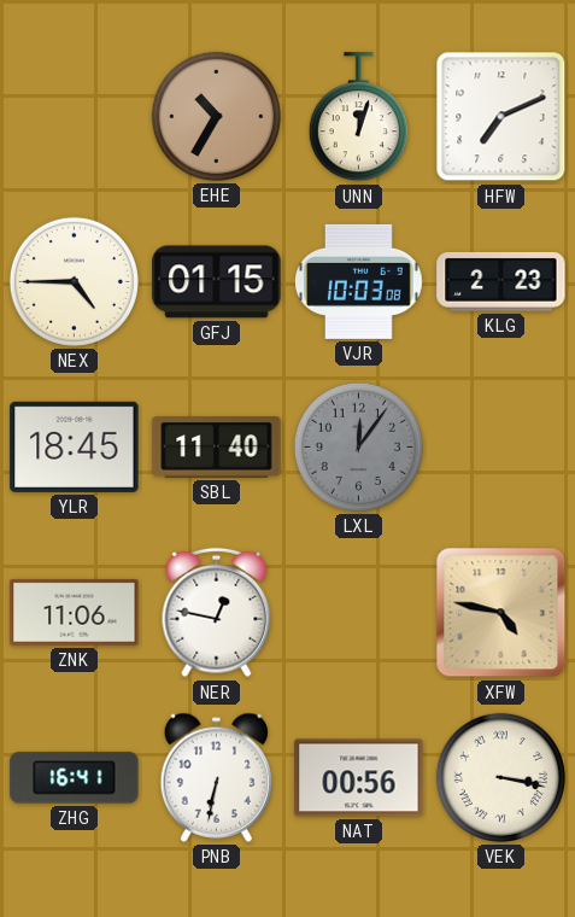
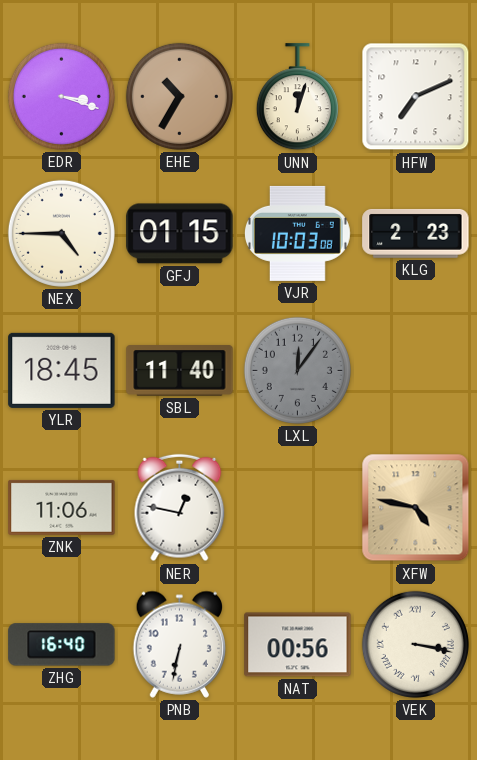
EDR: none -> 3:18 (61, 96)
ZHG: 16:41 -> 16:40 (62, 645)
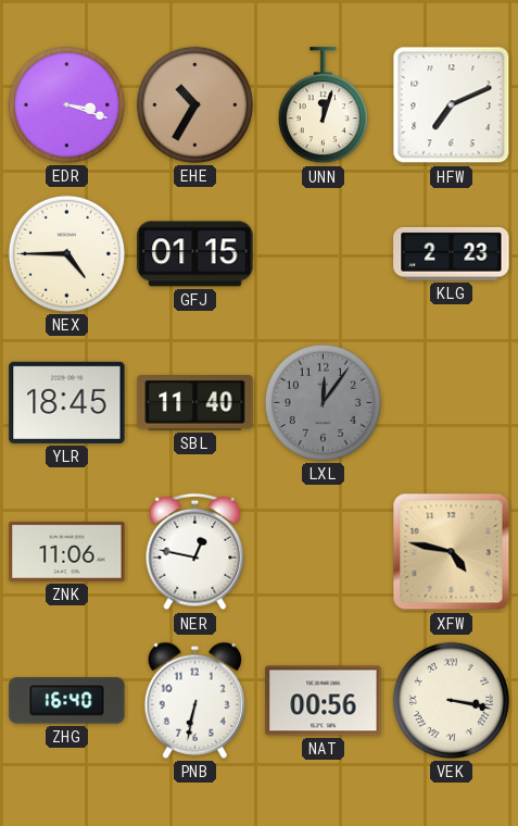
VJR: 10:03 -> none (297, 233)
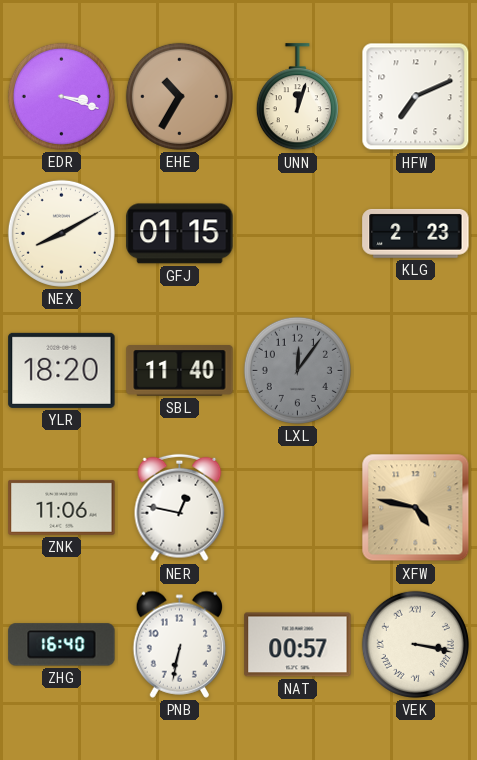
NEX: 4:45 -> 8:10 (61, 233)
YLR: 18:45 -> 18:20 (62, 370)
NAT: 00:56 -> 00:57 (298, 645)
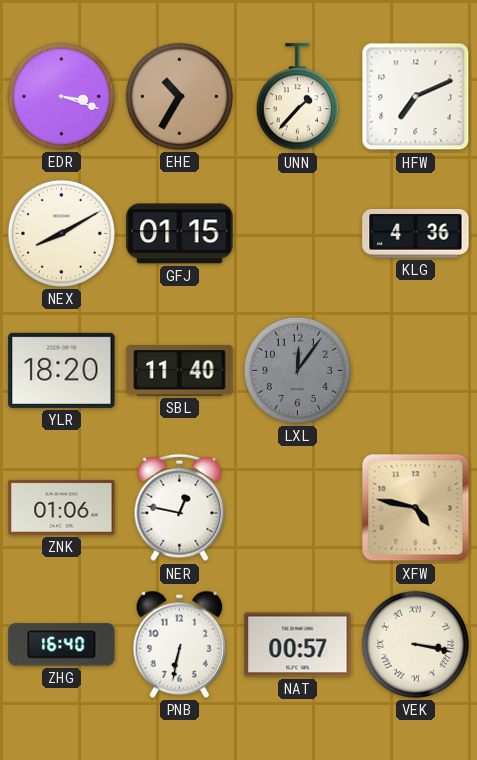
UNN: 12:03 -> 1:37 (297, 97)
KLG: 2:23 -> 4:36 (416, 233)
ZNK: 11:06 -> 01:06 (62, 507)
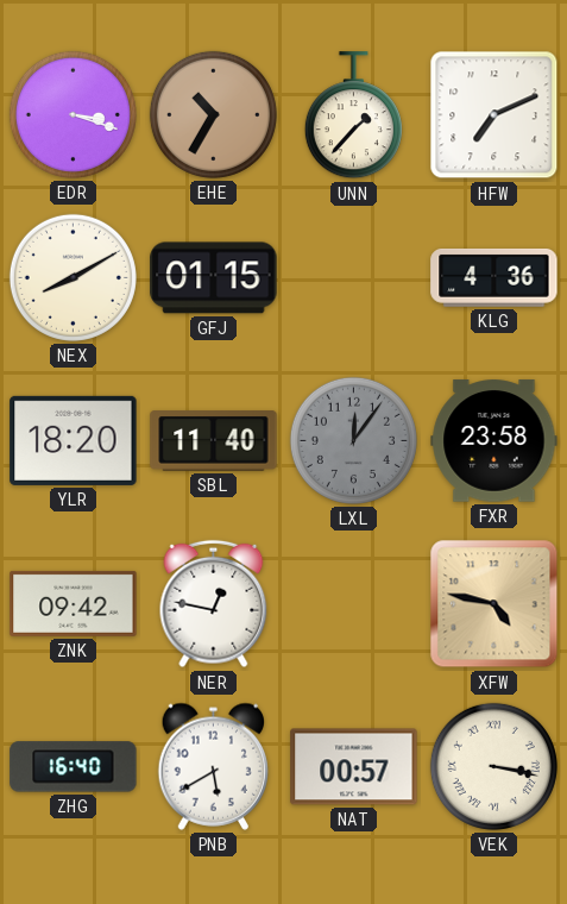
FXR: none -> 23:58 (494, 441)
ZNK: 01:06 -> 09:42 (74, 603)
PNB: 6:32 -> 5:40 (213, 766)
